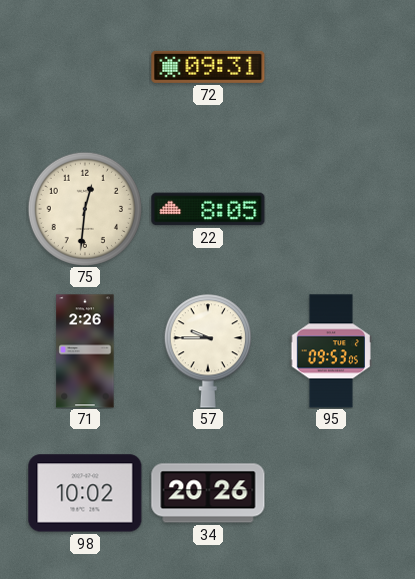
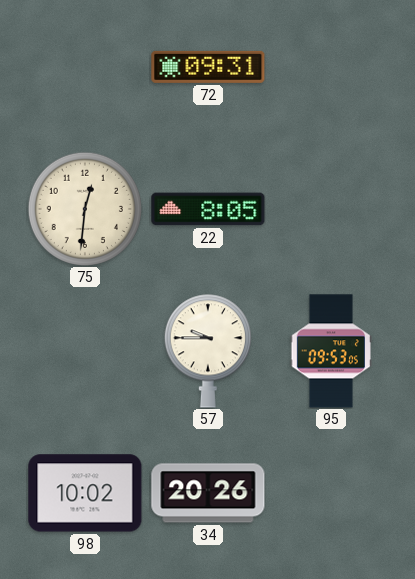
71: 2:26 -> none (85, 351)
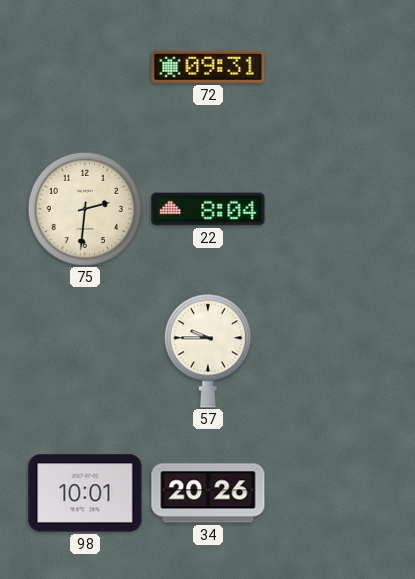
75: 12:31 -> 2:31 (85, 209)
22: 8:05 -> 8:04 (208, 209)
95: 09:53 -> none (331, 351)
98: 10:02 -> 10:01 (85, 493)
